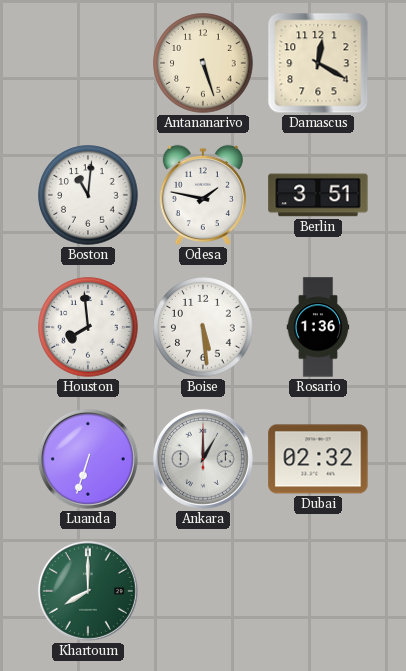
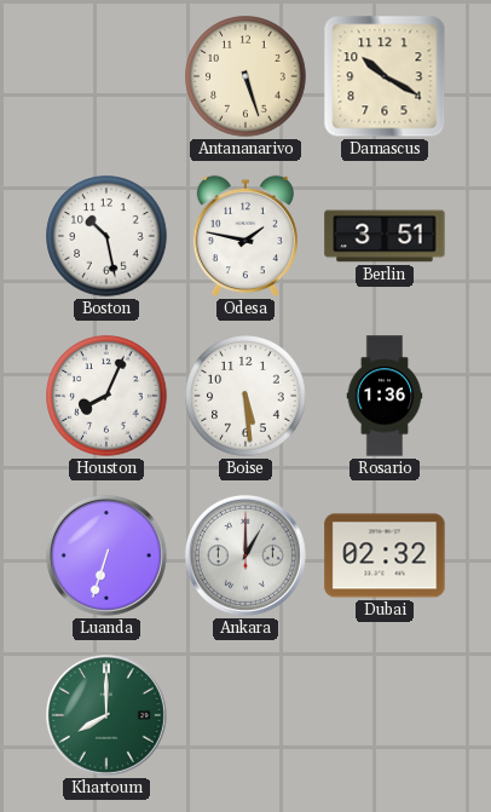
Damascus: 12:20 -> 10:20 (385, 76)
Boston: 11:01 -> 10:28 (106, 236)
Houston: 7:59 -> 8:04 (106, 396)
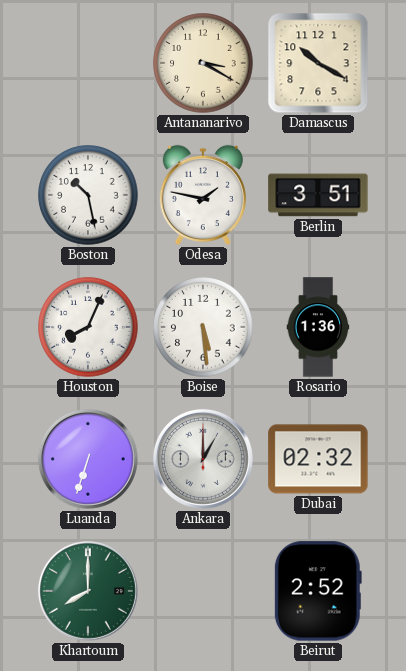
Antananarivo: 5:27 -> 3:20 (203, 63)
Beirut: none -> 2:52 (318, 591)
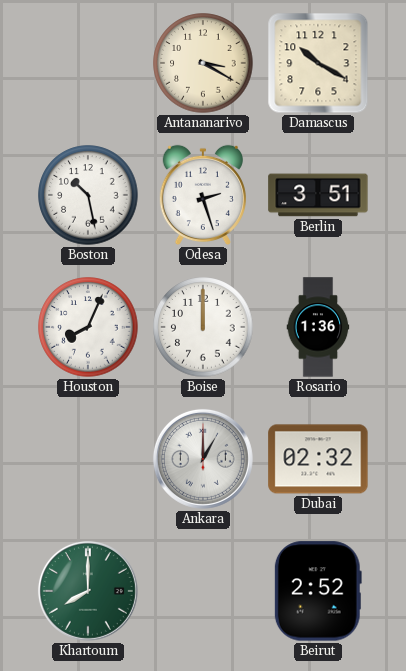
Odesa: 1:47 -> 2:27 (203, 195)
Boise: 5:29 -> 12:00 (203, 327)
Luanda: 6:33 -> none (88, 459)
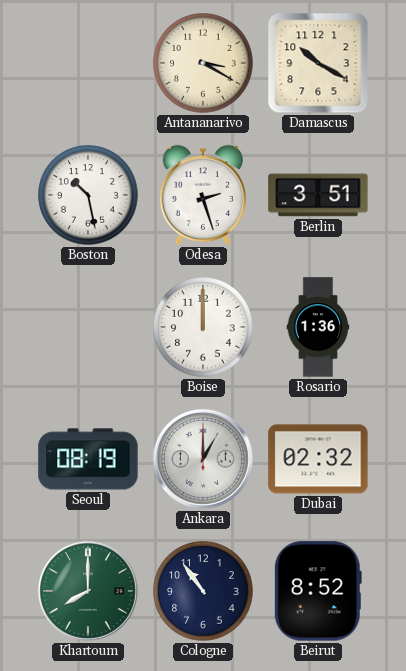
Houston: 8:04 -> none (88, 327)
Seoul: none -> 08:19 (88, 459)
Cologne: none -> 10:54 (203, 591)
Beirut: 2:52 -> 8:52 (318, 591)
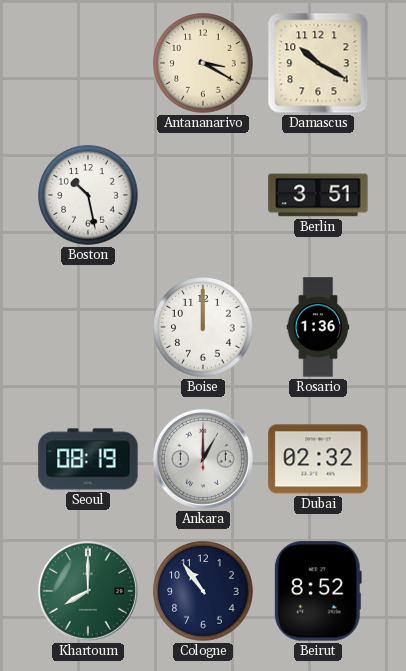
Odesa: 2:27 -> none (203, 195)
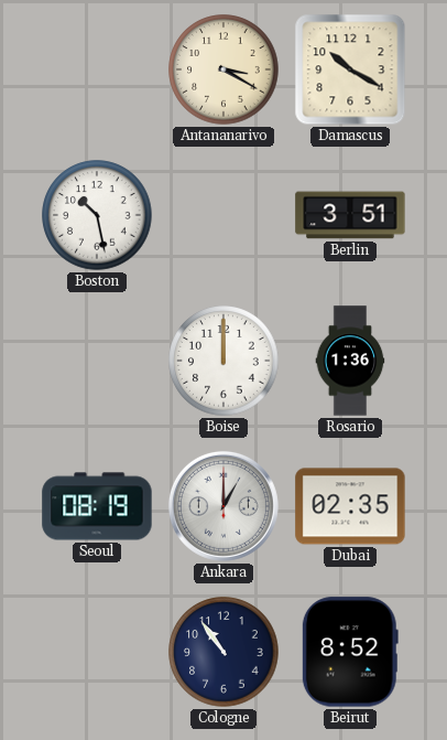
Dubai: 02:32 -> 02:35 (350, 506)
Khartoum: 8:00 -> none (88, 591)
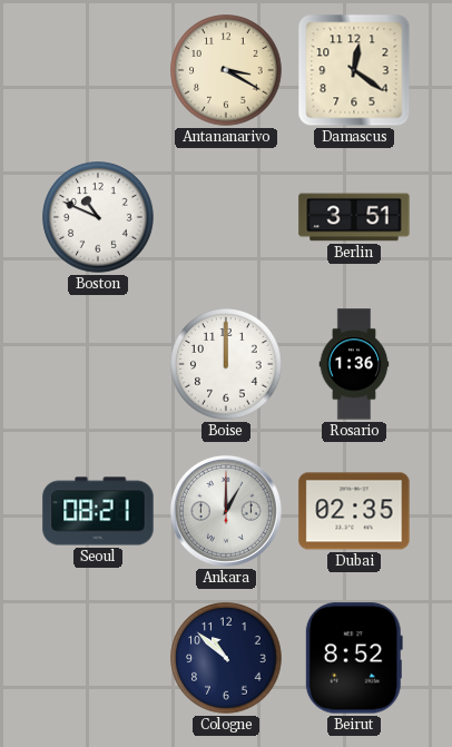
Damascus: 10:20 -> 12:21 (354, 70)
Boston: 10:28 -> 10:49 (98, 217)
Seoul: 08:19 -> 08:21 (98, 511)
Cologne: 10:54 -> 10:52 (226, 658)
